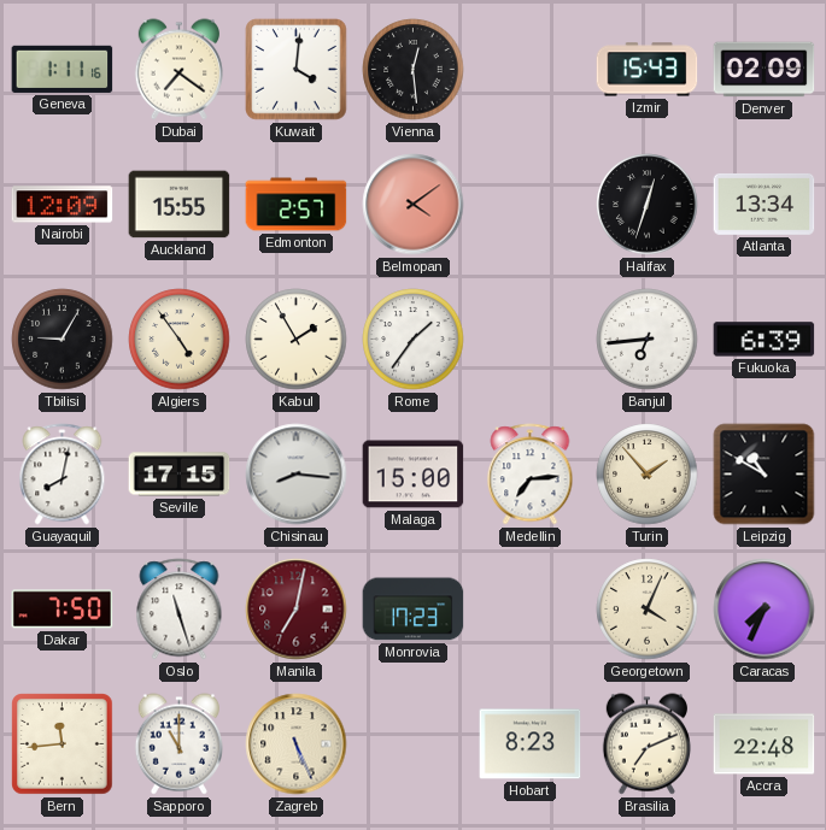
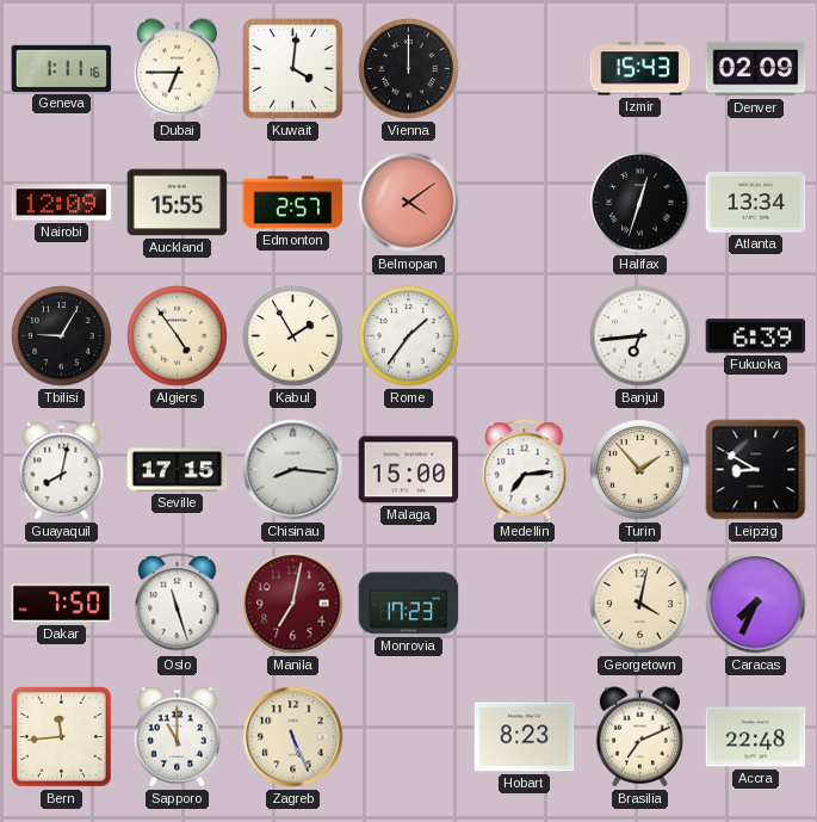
Dubai: 7:21 -> 6:45 (177, 69)
Vienna: 12:29 -> 12:00 (409, 69)
Leipzig: 10:50 -> 8:50 (756, 470)
Georgetown: 4:04 -> 4:02 (640, 604)
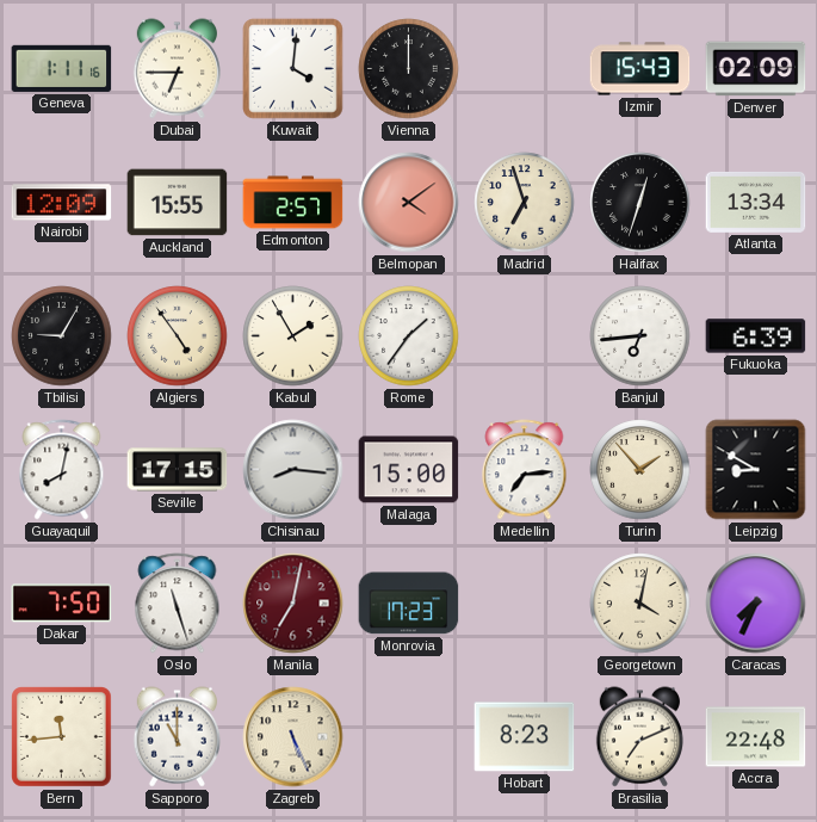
Madrid: none -> 6:57 (525, 203)
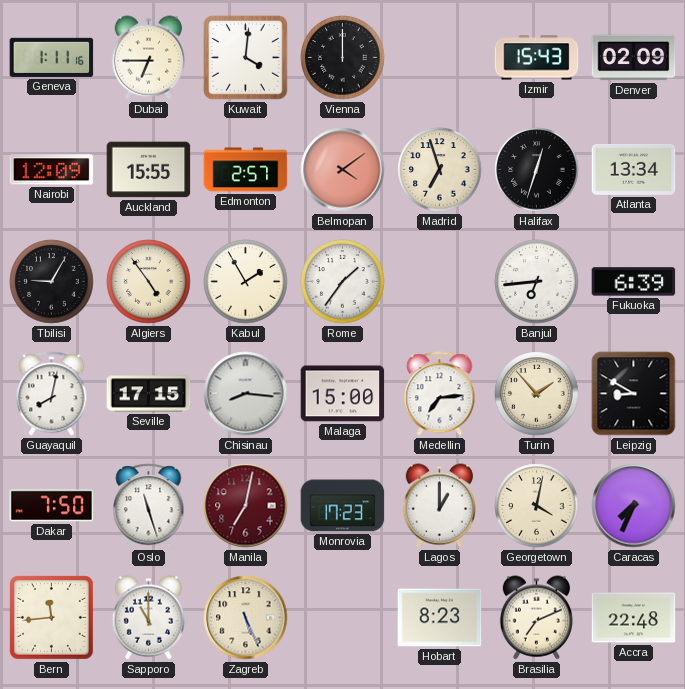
Lagos: none -> 1:00 (439, 506)
